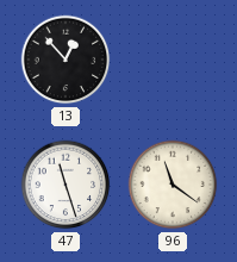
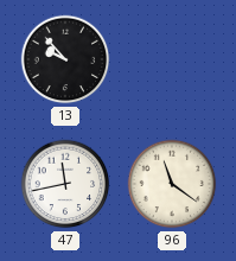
13: 12:53 -> 9:53 (65, 59)
47: 11:27 -> 11:43 (65, 184)
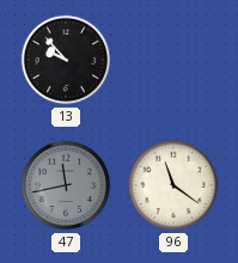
47 dial: white -> grey (66, 185)
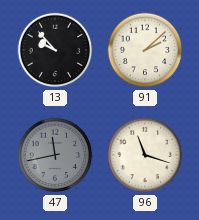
91: none -> 2:08 (145, 50)
96: 11:21 -> 11:18 (145, 155)
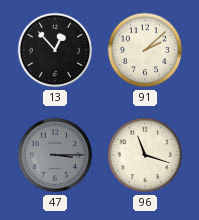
13: 9:53 -> 12:53 (55, 50)
47: 11:43 -> 3:15 (55, 155)
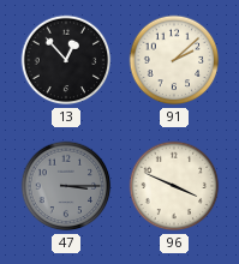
96: 11:18 -> 3:49 (174, 186)
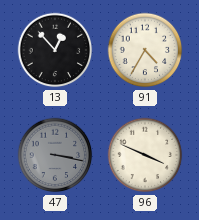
91: 2:08 -> 4:35 (145, 50)
47: 3:15 -> 3:17 (55, 155)
